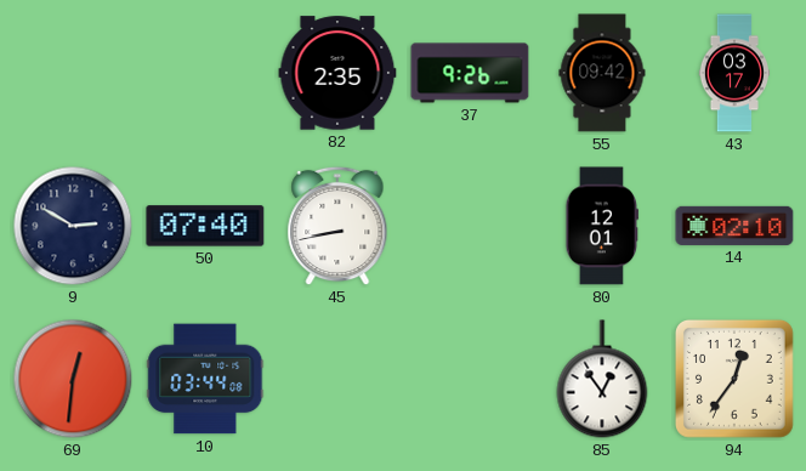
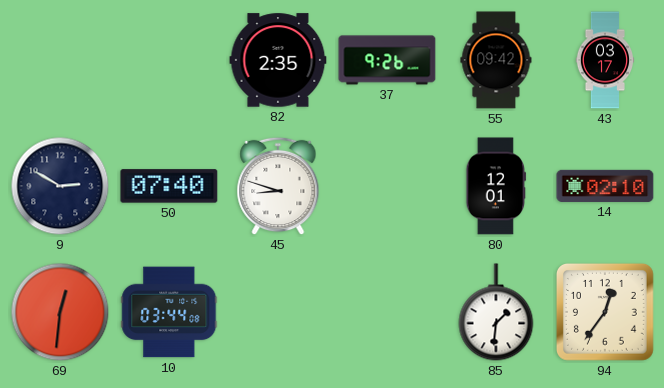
45: 8:43 -> 8:48 (278, 186)
85: 12:54 -> 1:31 (496, 312)
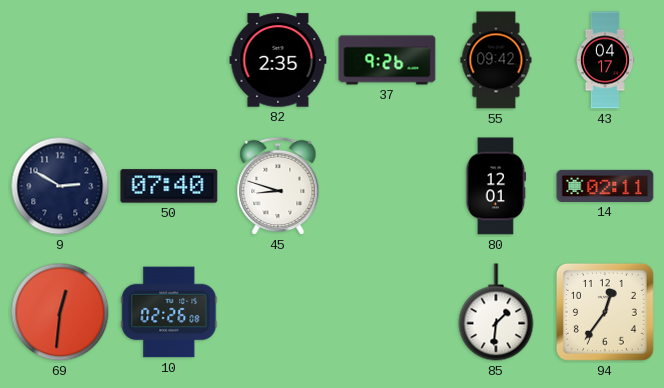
43: 03:17 -> 04:17 (604, 60)
14: 02:10 -> 02:11 (605, 186)
10: 03:44 -> 02:26 (169, 312)
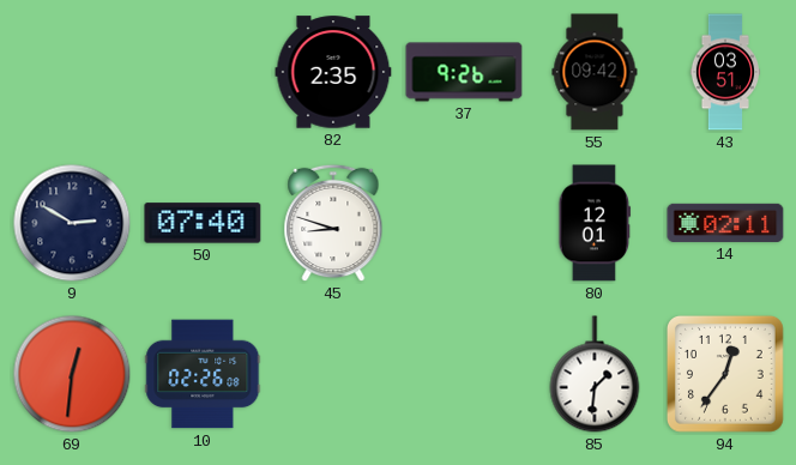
43: 04:17 -> 03:51 (724, 72)
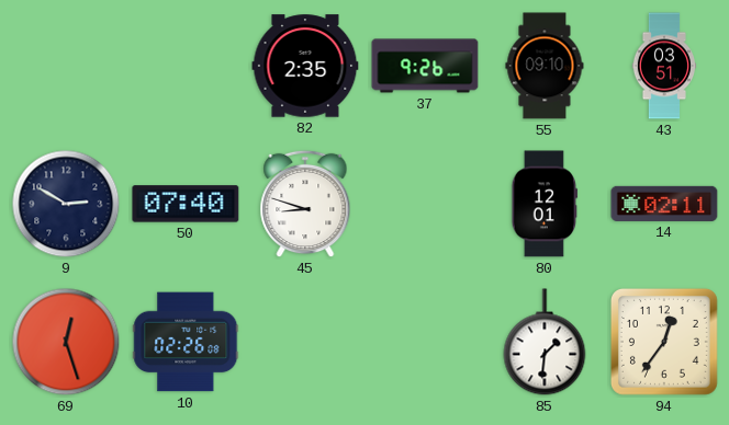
55: 09:42 -> 09:10 (545, 66)
69: 12:31 -> 12:27 (66, 342)
